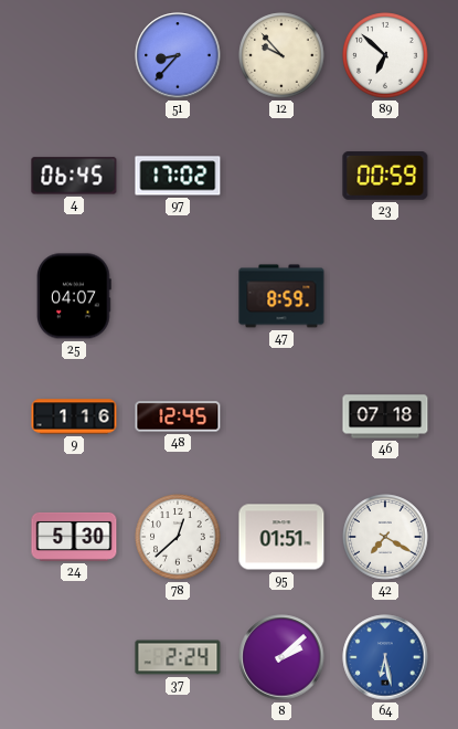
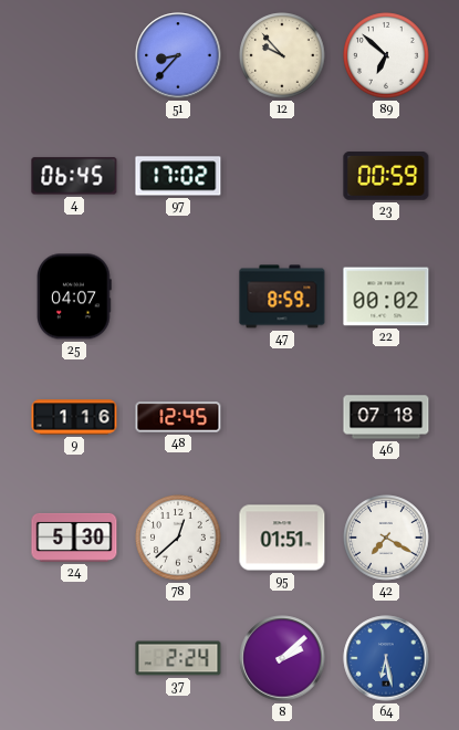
22: none -> 00:02 (386, 296)
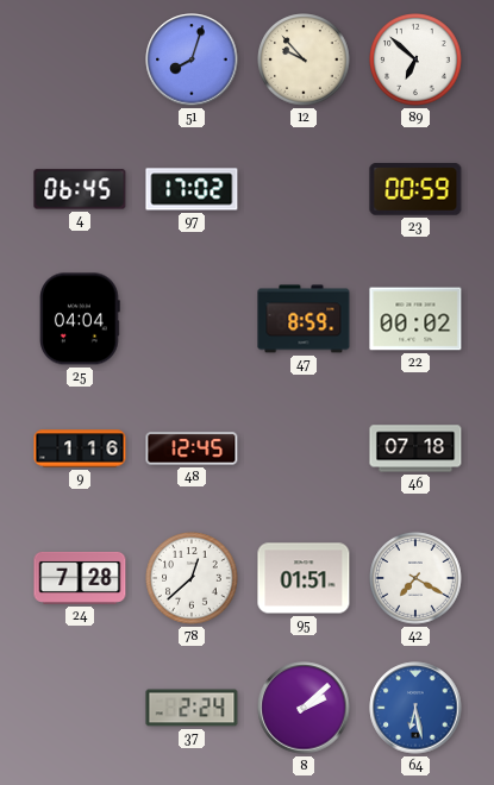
51: 8:37 -> 8:03 (192, 59)
25: 04:07 -> 04:04 (81, 319)
24: 5:30 -> 7:28 (80, 578)
